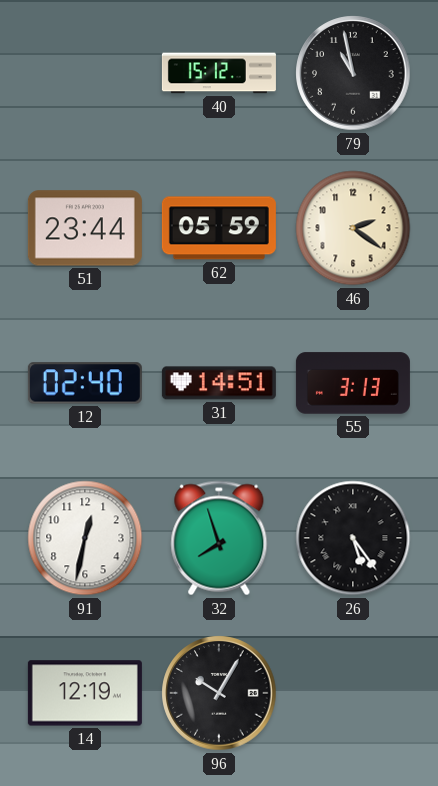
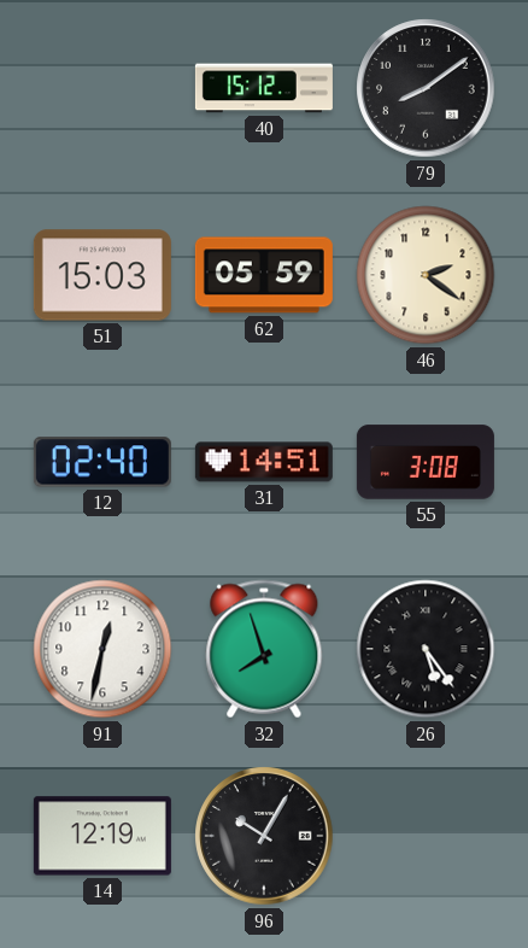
79: 10:58 -> 8:09 (426, 88)
51: 23:44 -> 15:03 (102, 275)
55: 3:13 -> 3:08 (426, 462)
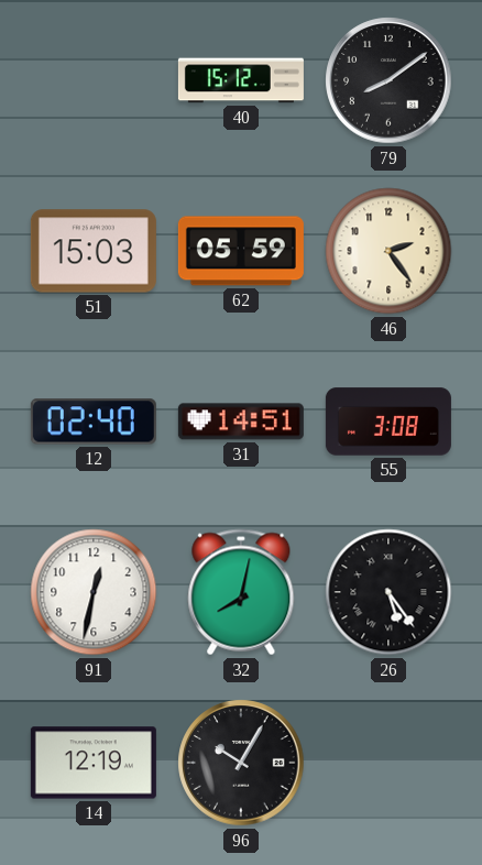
46: 2:21 -> 2:24 (388, 251)
32: 7:57 -> 8:02 (241, 592)
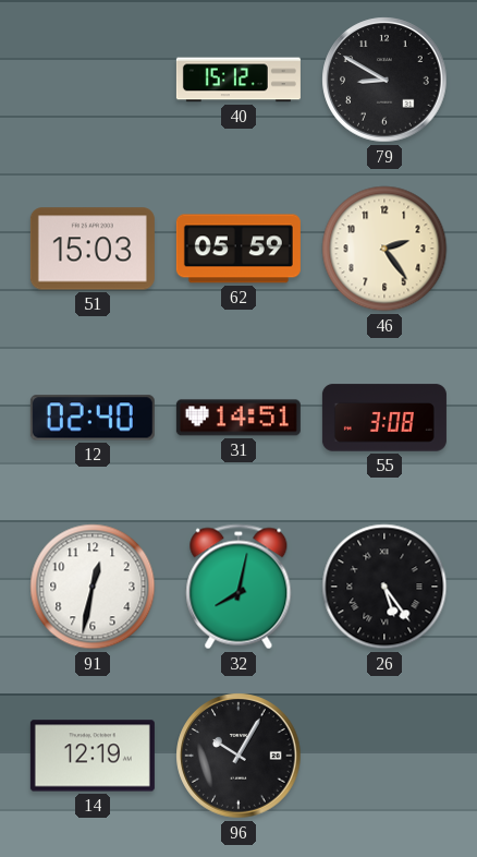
79: 8:09 -> 8:50 (384, 80)
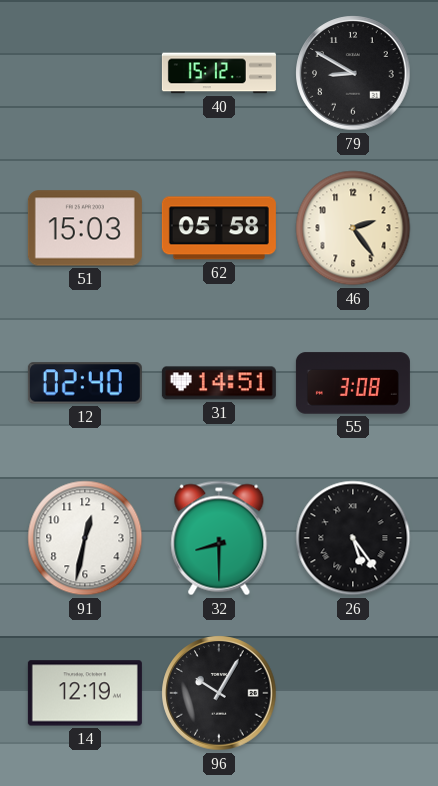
62: 05:59 -> 05:58 (219, 228)
32: 8:02 -> 8:30 (219, 538)
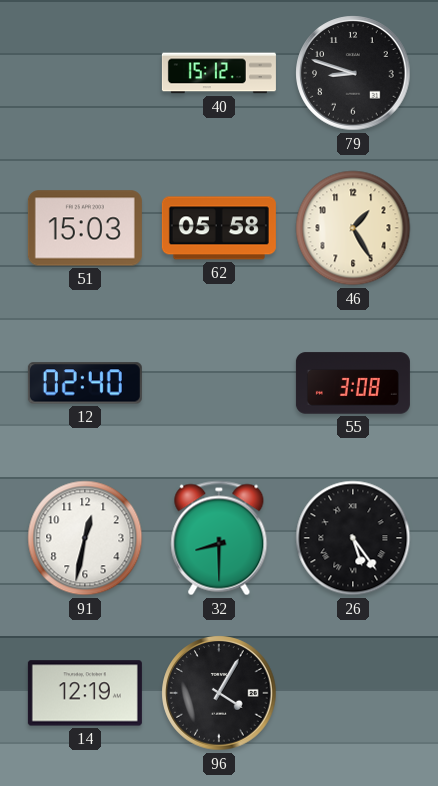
79: 8:50 -> 8:48 (353, 73)
46: 2:24 -> 1:25 (353, 228)
31: 14:51 -> none (219, 383)
96: 10:05 -> 4:05 (219, 693)
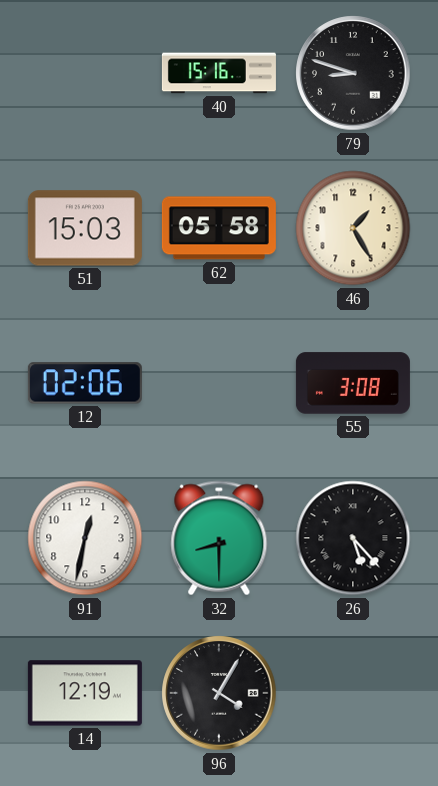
40: 15:12 -> 15:16 (219, 73)
12: 02:40 -> 02:06 (85, 383)
26: 5:24 -> 5:23 (353, 538)
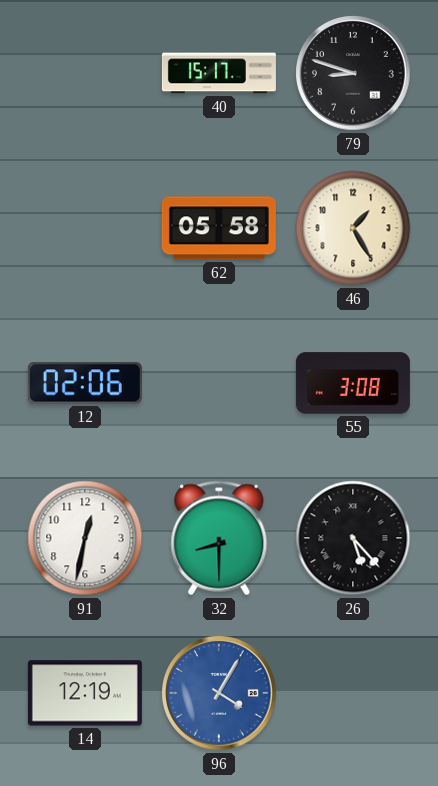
40: 15:16 -> 15:17 (219, 73)
51: 15:03 -> none (85, 228)
96 dial: black -> blue (219, 693)
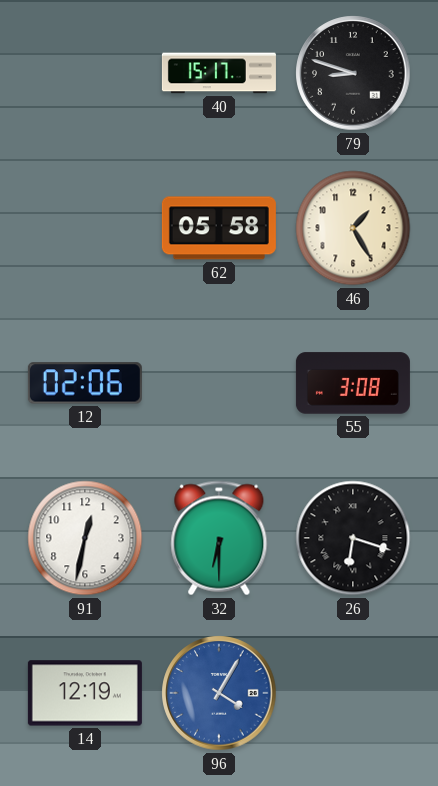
32: 8:30 -> 6:30 (219, 538)
26: 5:23 -> 6:18 (353, 538)
